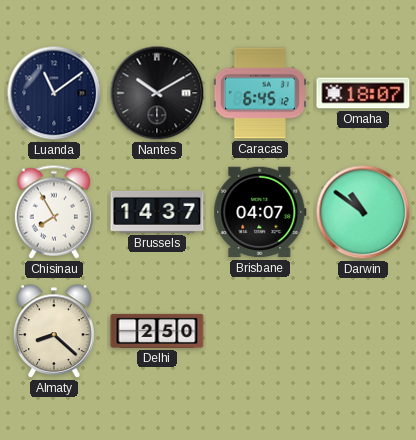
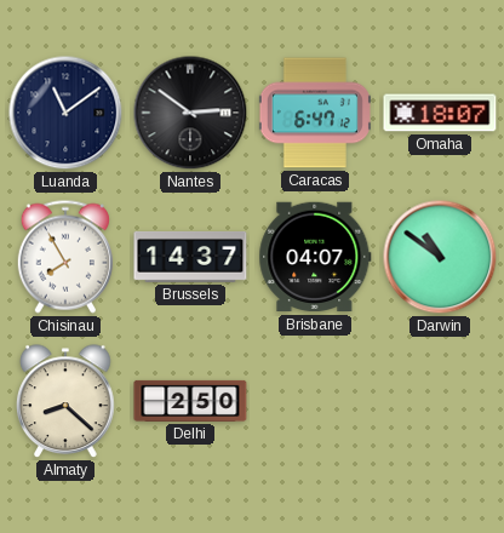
Nantes: 10:10 -> 2:51 (190, 113)
Caracas: 6:45 -> 6:47 (315, 113)
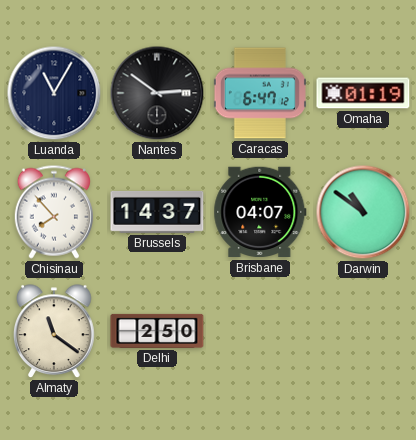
Luanda: 11:09 -> 11:05 (54, 93)
Omaha: 18:07 -> 01:19 (363, 93)
Chisinau: 7:55 -> 7:53 (54, 212)
Almaty: 8:22 -> 11:21 (55, 332)
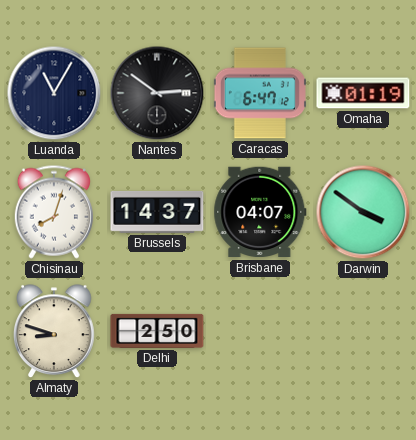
Chisinau: 7:53 -> 8:03 (54, 212)
Darwin: 10:51 -> 3:51 (363, 212)
Almaty: 11:21 -> 8:48 (55, 332)
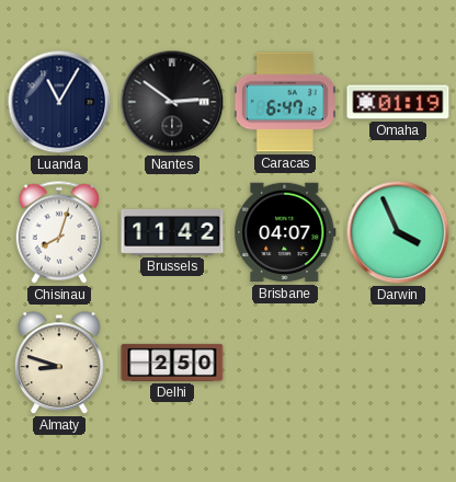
Brussels: 14:37 -> 11:42 (172, 232)
Darwin: 3:51 -> 3:56 (398, 232)
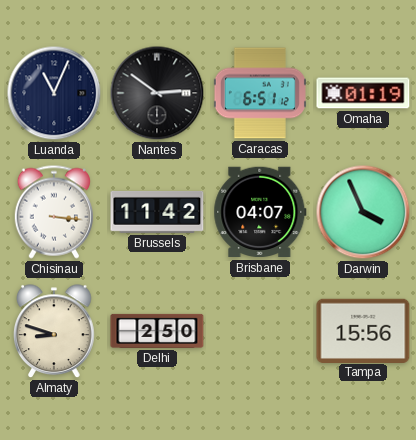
Luanda: 11:05 -> 11:04 (54, 93)
Caracas: 6:47 -> 6:51 (260, 93)
Chisinau: 8:03 -> 3:16 (54, 212)
Tampa: none -> 15:56 (363, 330)
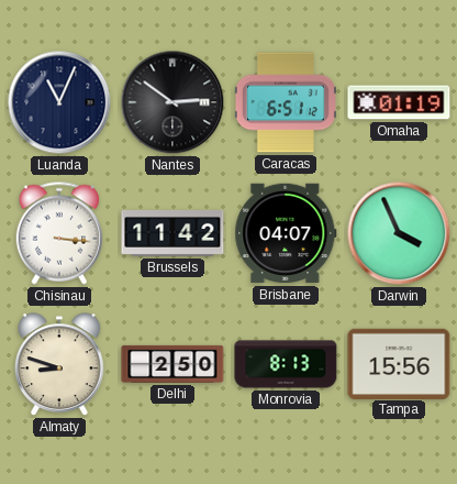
Monrovia: none -> 8:13 (286, 364)
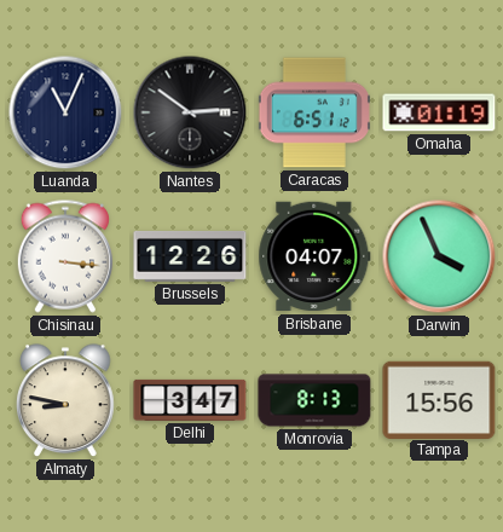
Brussels: 11:42 -> 12:26 (190, 256)
Almaty: 8:48 -> 8:47 (67, 401)
Delhi: 2:50 -> 3:47 (190, 400)
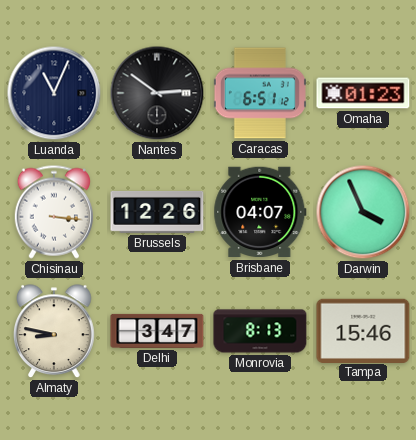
Omaha: 01:19 -> 01:23 (363, 93)
Tampa: 15:56 -> 15:46 (363, 330)
